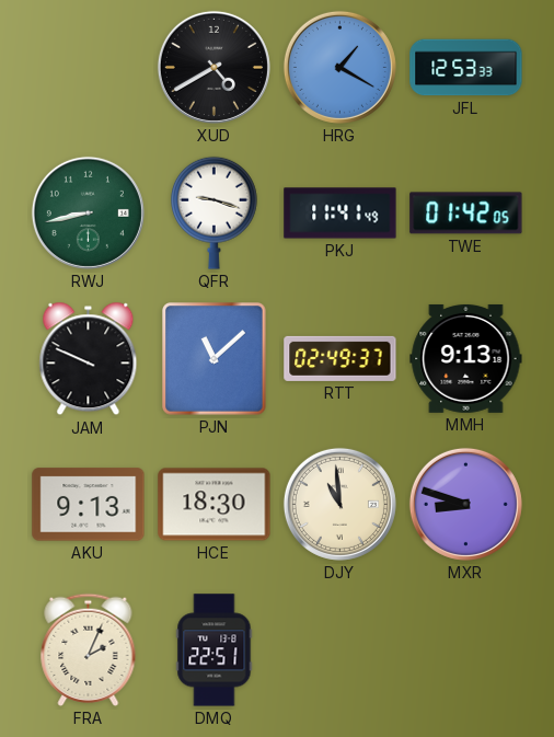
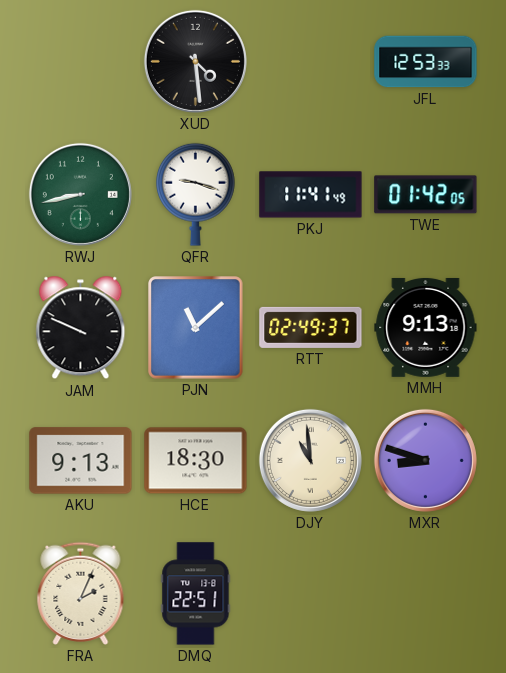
XUD: 4:40 -> 4:29 (195, 61)
HRG: 1:20 -> none (339, 67)
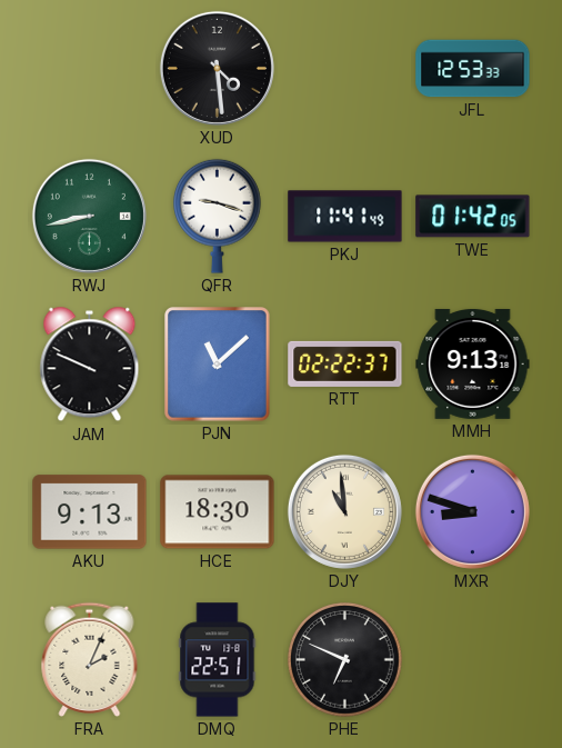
RTT: 02:49 -> 02:22 (345, 363)
PHE: none -> 6:49 (345, 660)
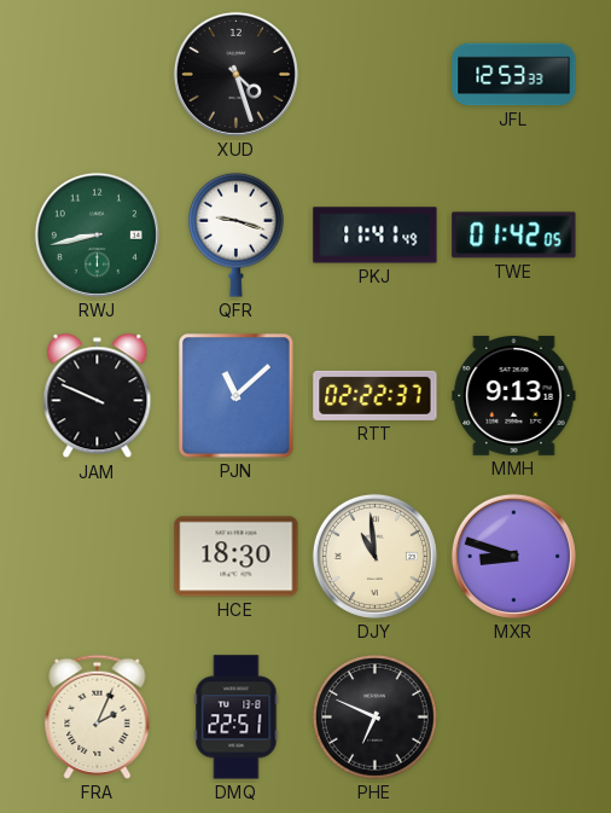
XUD: 4:29 -> 4:27 (235, 74)
AKU: 9:13 -> none (90, 512)
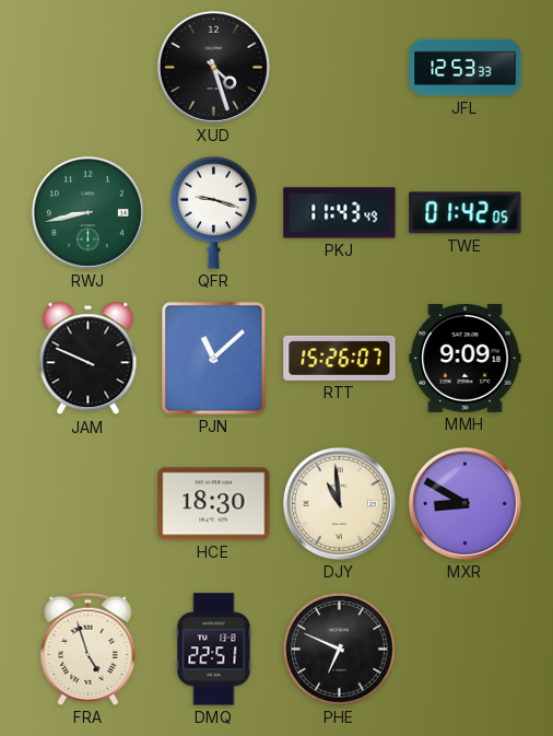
PKJ: 11:41 -> 11:43 (340, 213)
RTT: 02:22 -> 15:26 (340, 358)
MMH: 9:13 -> 9:09 (466, 358)
MXR: 8:48 -> 8:50 (464, 503)
FRA: 2:04 -> 4:57 (89, 649)
